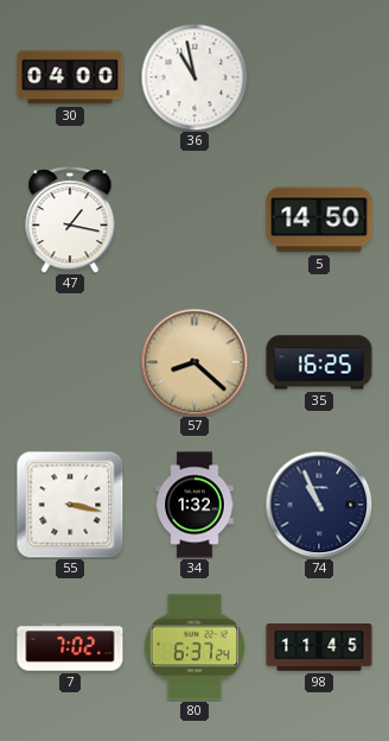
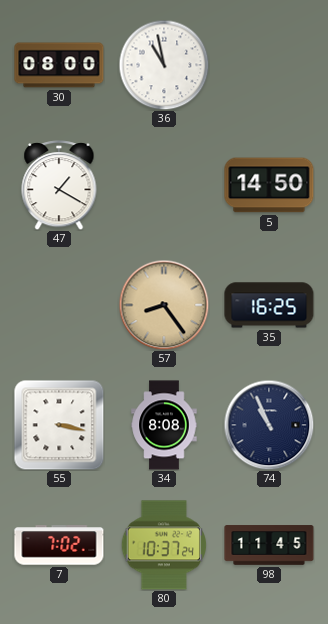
30: 04:00 -> 08:00 (59, 65)
47: 1:17 -> 1:20 (59, 185)
57: 8:22 -> 8:24 (164, 305)
34: 1:32 -> 8:08 (164, 425)
80: 6:37 -> 10:37 (163, 545)
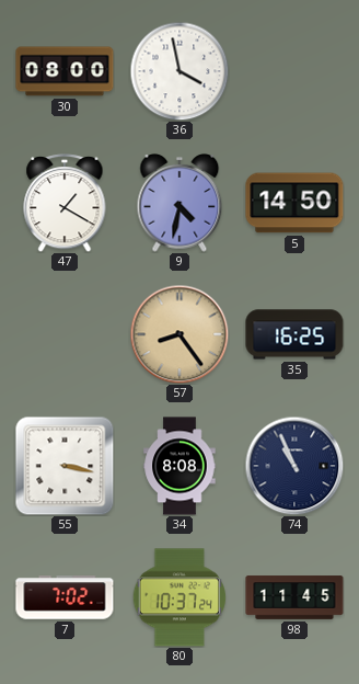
36: 10:58 -> 3:58 (179, 71)
9: none -> 4:32 (179, 204)
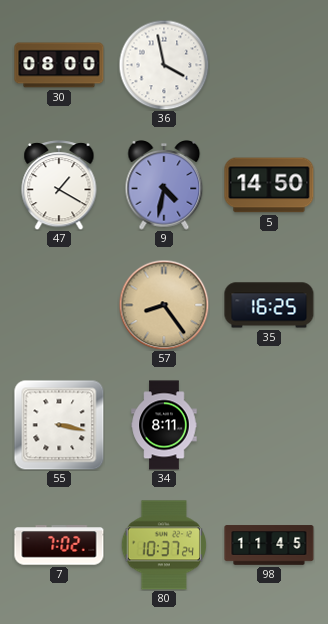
34: 8:08 -> 8:11 (164, 425)
74: 10:56 -> none (294, 466)
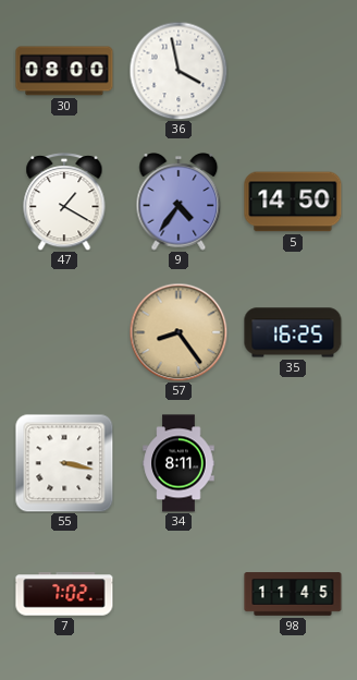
9: 4:32 -> 4:36 (178, 203)
80: 10:37 -> none (163, 545)
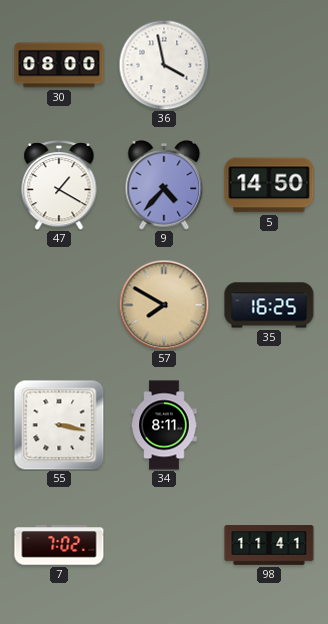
9: 4:36 -> 4:37 (164, 186)
57: 8:24 -> 7:50 (164, 305)
98: 11:45 -> 11:41 (269, 545)
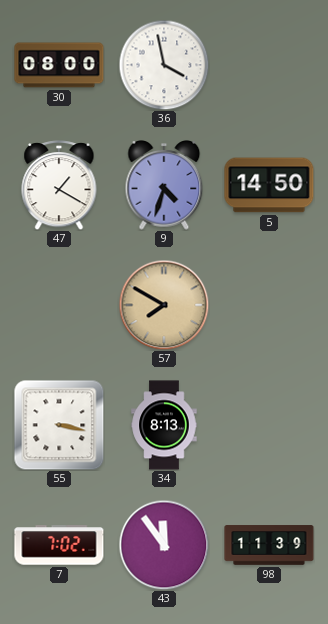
9: 4:37 -> 4:33 (164, 186)
35: 16:25 -> none (269, 305)
34: 8:11 -> 8:13 (164, 425)
43: none -> 11:54 (164, 545)
98: 11:41 -> 11:39 (269, 545)
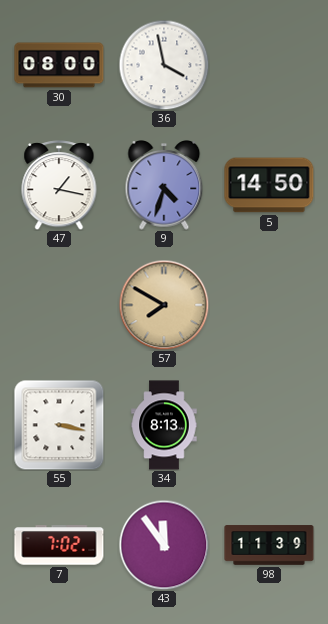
47: 1:20 -> 1:17 (59, 185)
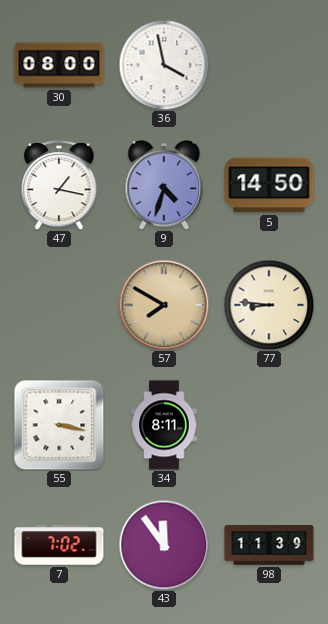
77: none -> 8:46 (269, 305)
34: 8:13 -> 8:11 (164, 425)
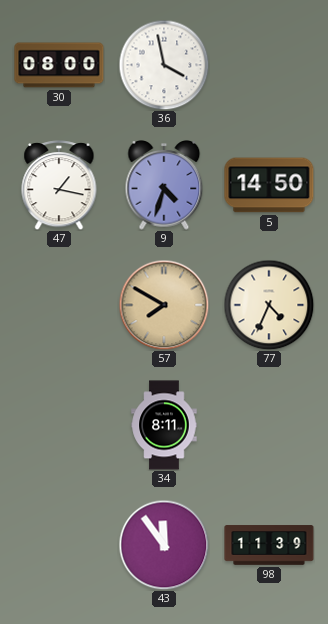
77: 8:46 -> 4:34 (269, 305)
55: 3:17 -> none (59, 425)
7: 7:02 -> none (59, 545)
